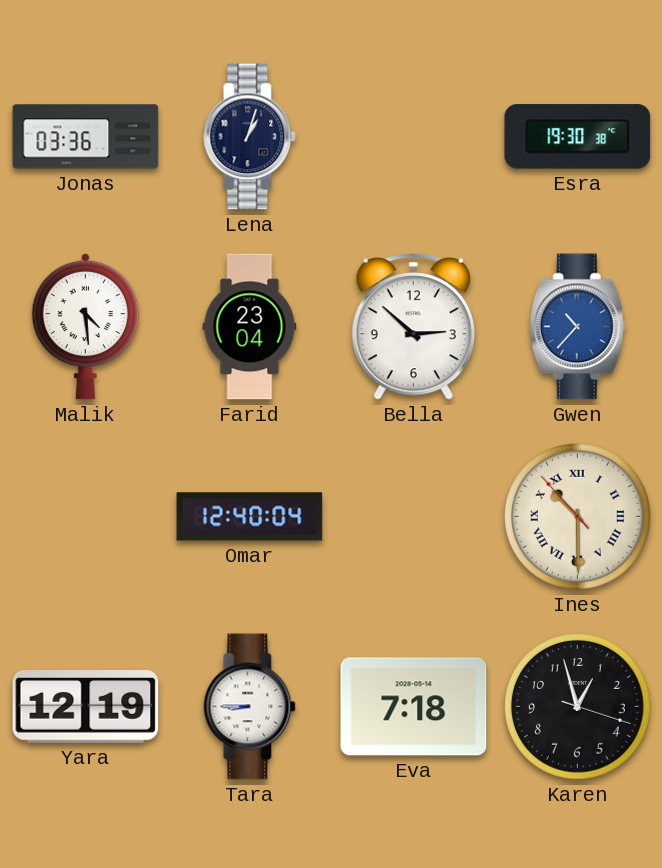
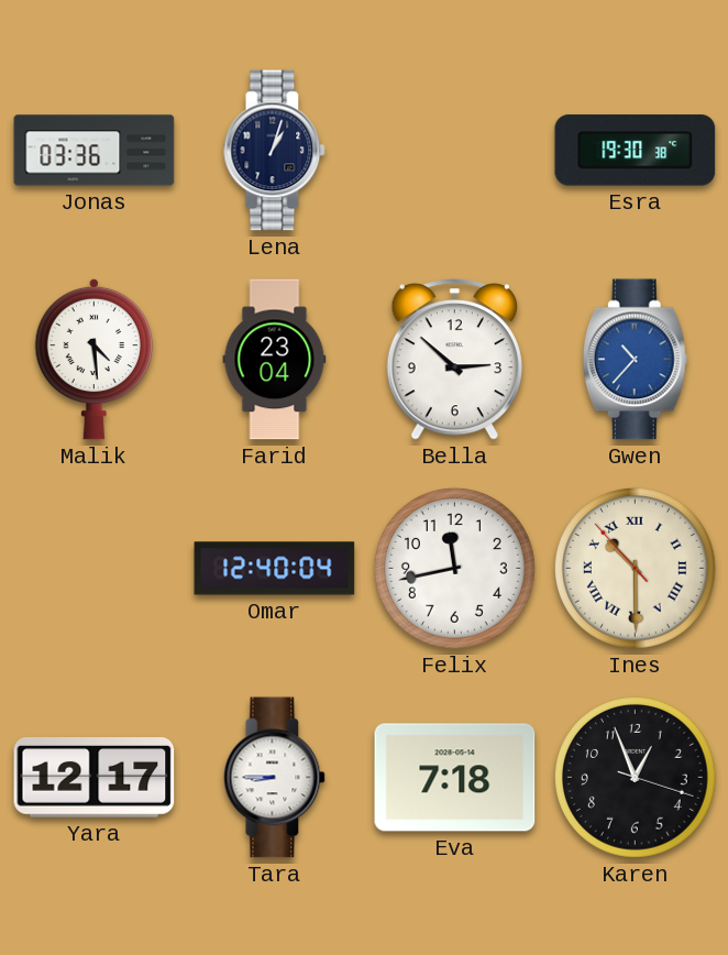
Felix: none -> 11:43 (455, 569)
Yara: 12:19 -> 12:17 (95, 778)
Karen: 12:57 -> 12:56 (636, 778)
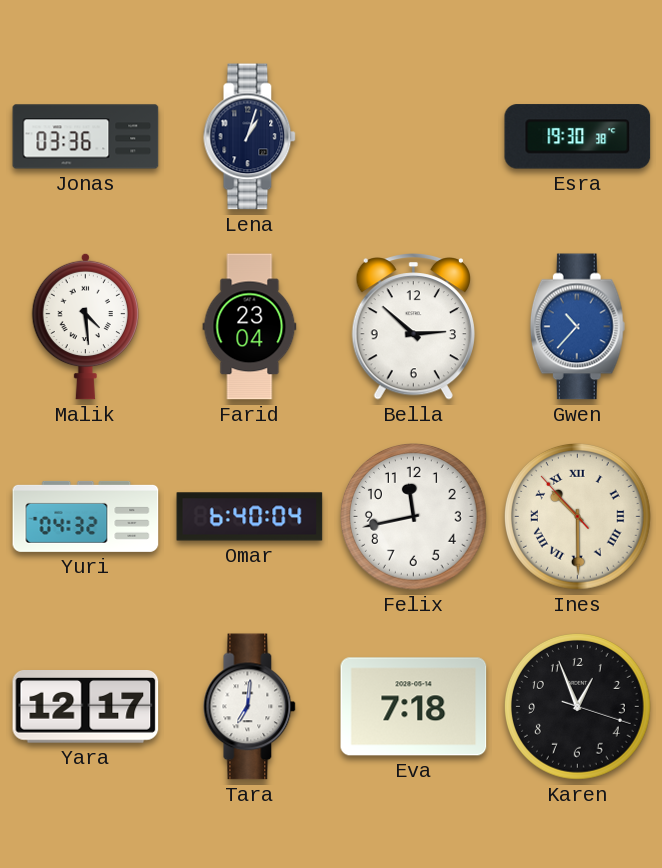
Yuri: none -> 04:32 (86, 516)
Omar: 12:40 -> 6:40 (250, 517)
Tara: 8:45 -> 7:01 (250, 707)
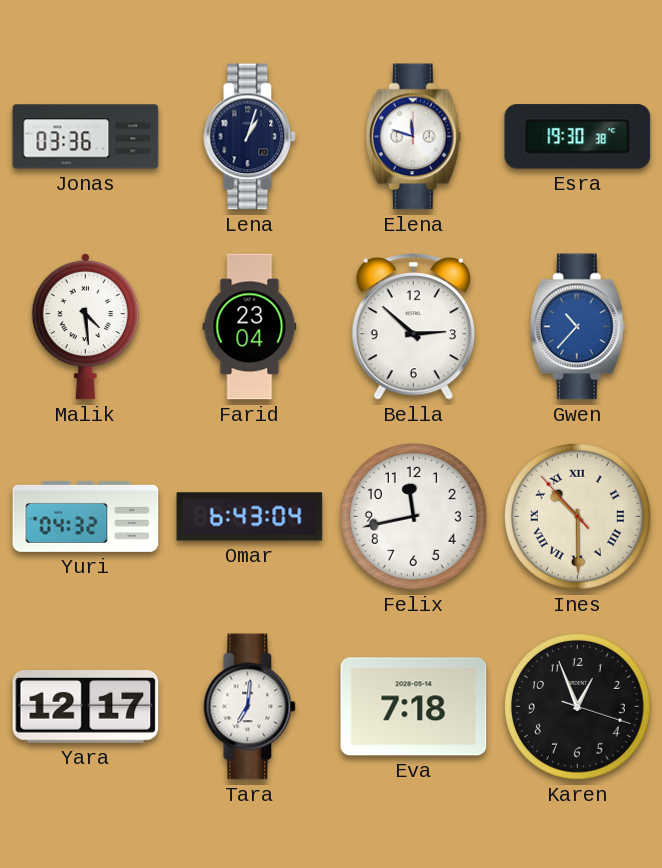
Elena: none -> 11:48 (413, 137)
Omar: 6:40 -> 6:43 (250, 517)
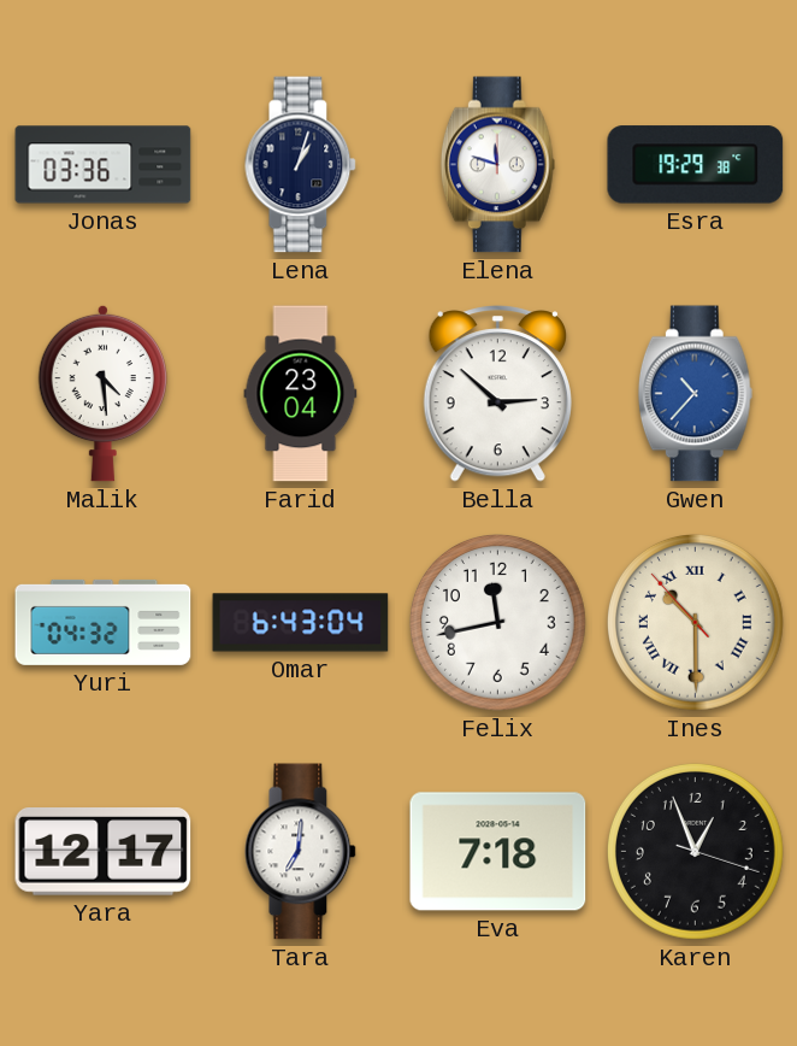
Esra: 19:30 -> 19:29 (696, 165)
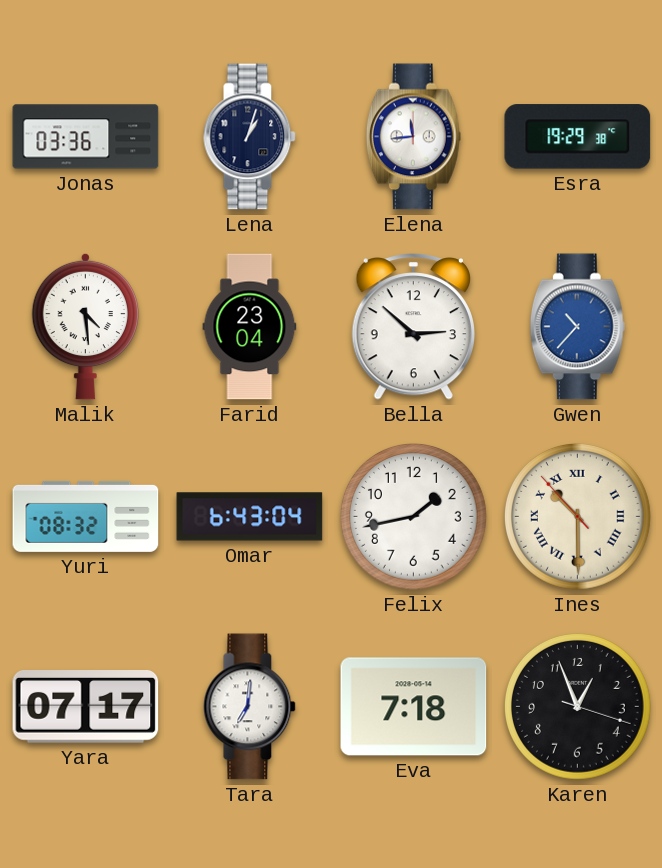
Elena: 11:48 -> 11:44 (413, 137)
Yuri: 04:32 -> 08:32 (86, 516)
Felix: 11:43 -> 1:43 (414, 517)
Yara: 12:17 -> 07:17 (86, 707)
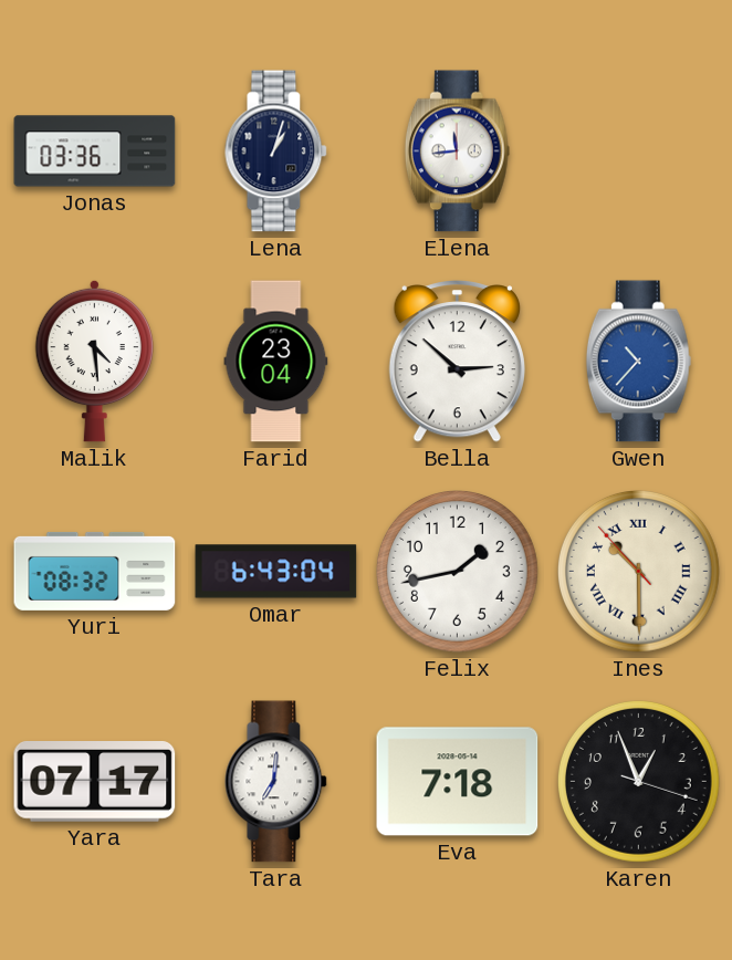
Esra: 19:29 -> none (578, 137)
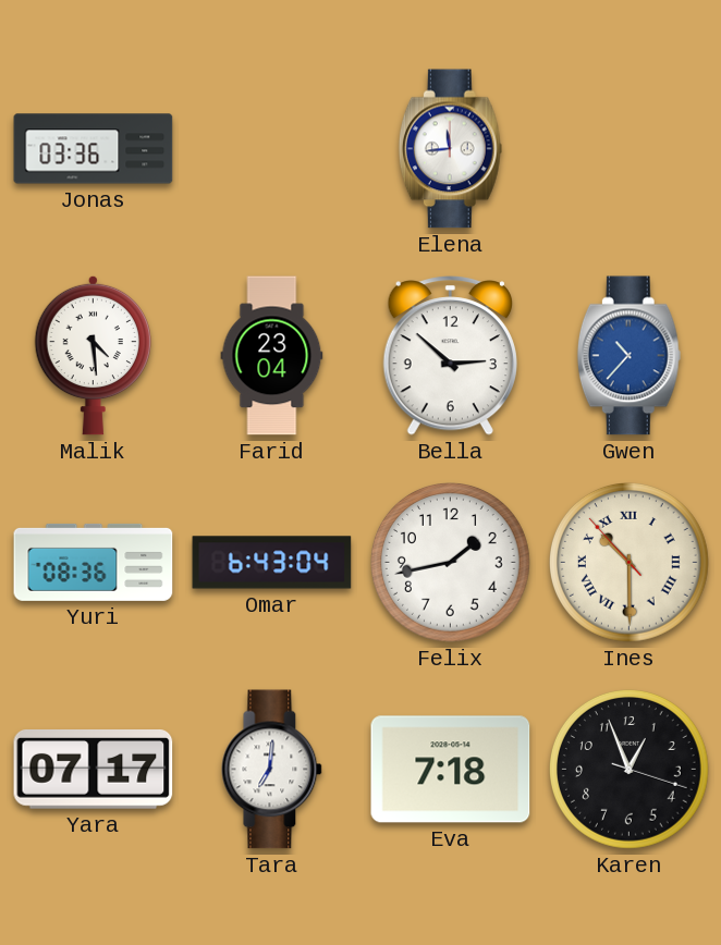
Lena: 1:03 -> none (276, 152)
Yuri: 08:32 -> 08:36 (94, 562)
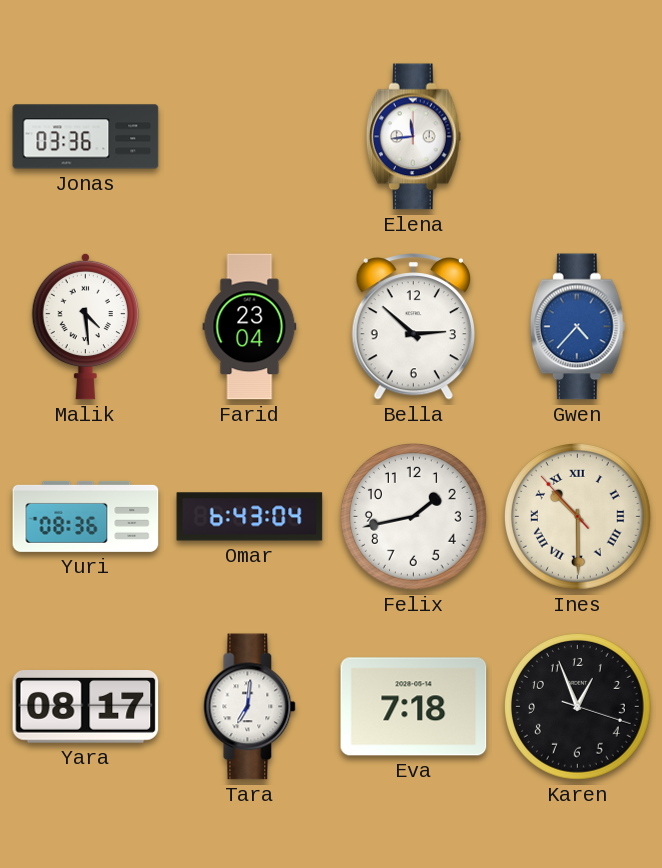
Gwen: 10:37 -> 4:37 (577, 327)
Yara: 07:17 -> 08:17 (86, 707)
